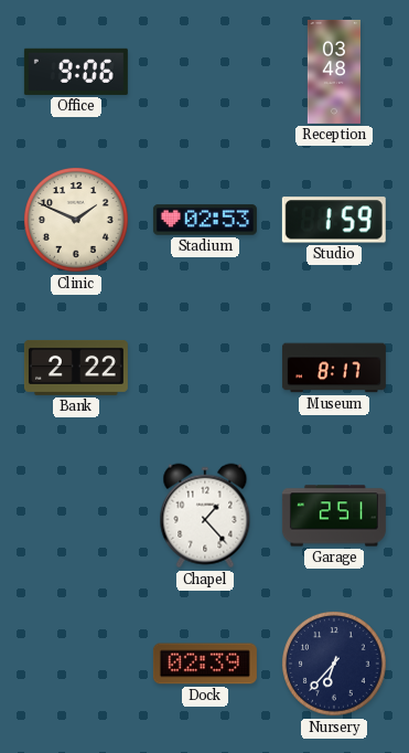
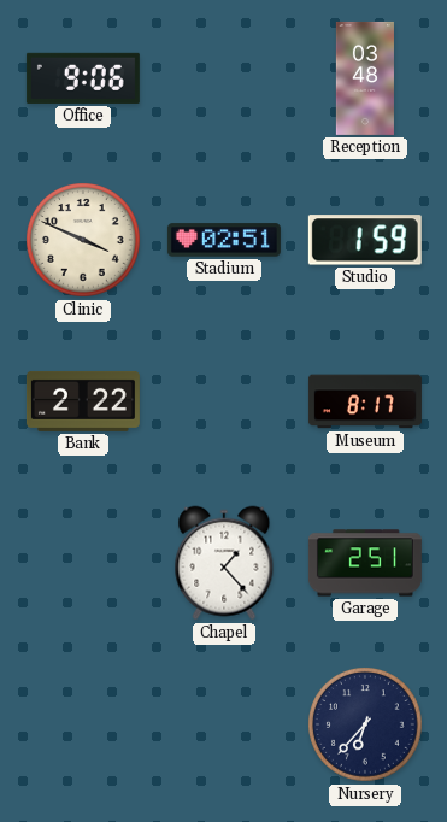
Clinic: 1:49 -> 3:49 (84, 241)
Stadium: 02:53 -> 02:51 (224, 240)
Dock: 02:39 -> none (205, 664)
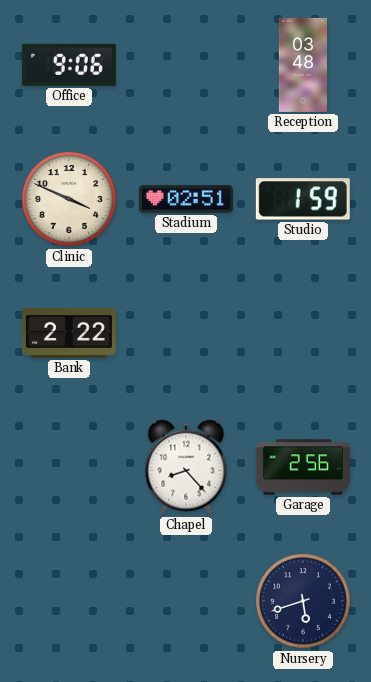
Museum: 8:17 -> none (365, 401)
Chapel: 1:23 -> 8:23 (186, 467)
Garage: 2:51 -> 2:56 (303, 467)
Nursery: 6:37 -> 5:42 (304, 602)
